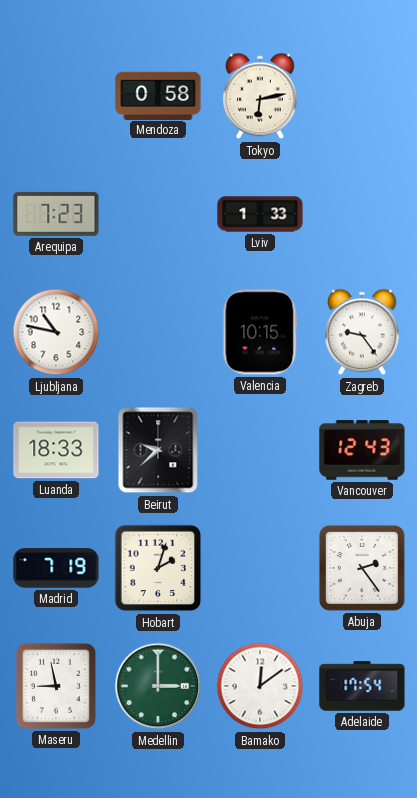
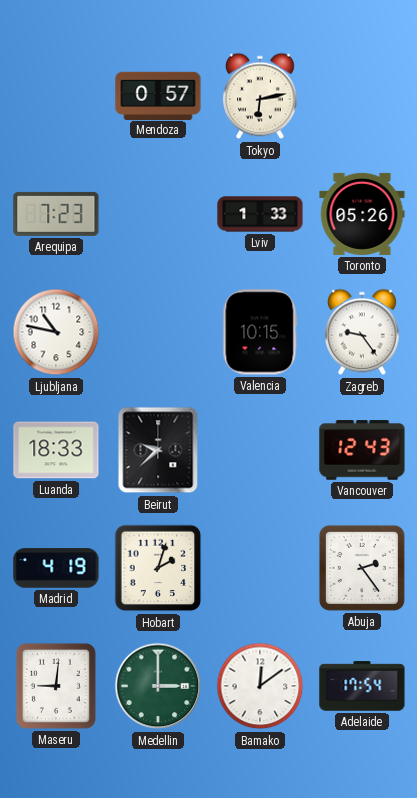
Mendoza: 0:58 -> 0:57 (158, 95)
Toronto: none -> 05:26 (362, 214)
Madrid: 7:19 -> 4:19 (56, 568)
Maseru: 8:58 -> 9:01 (56, 686)
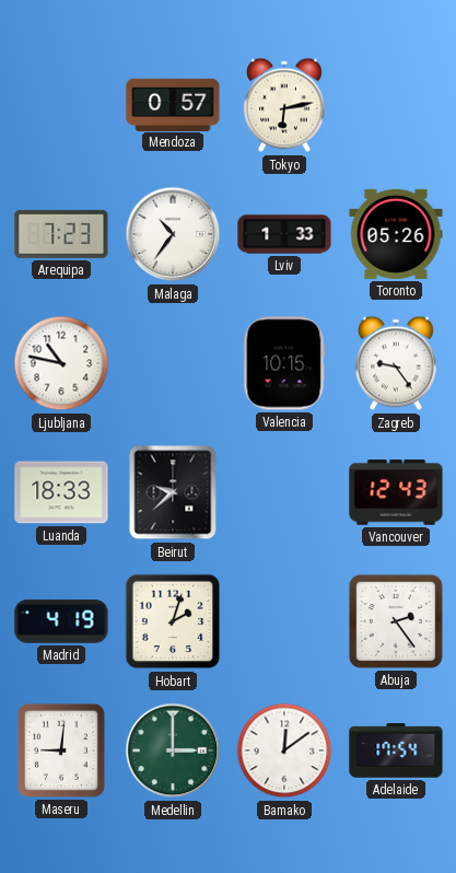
Malaga: none -> 10:36 (173, 234)
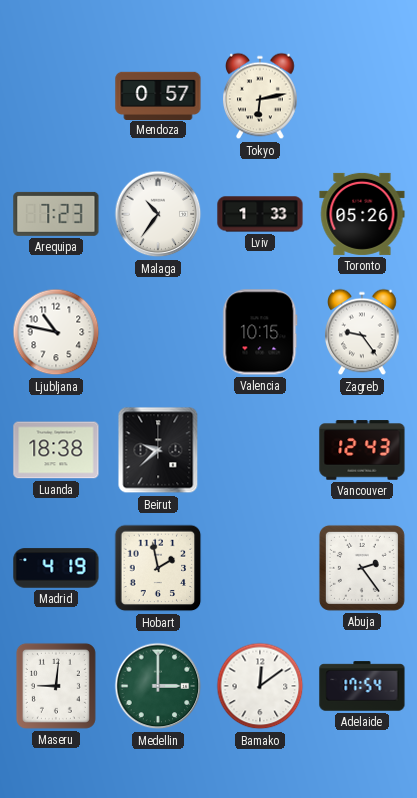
Luanda: 18:33 -> 18:38 (56, 450)
Hobart: 2:03 -> 1:58 (158, 568)
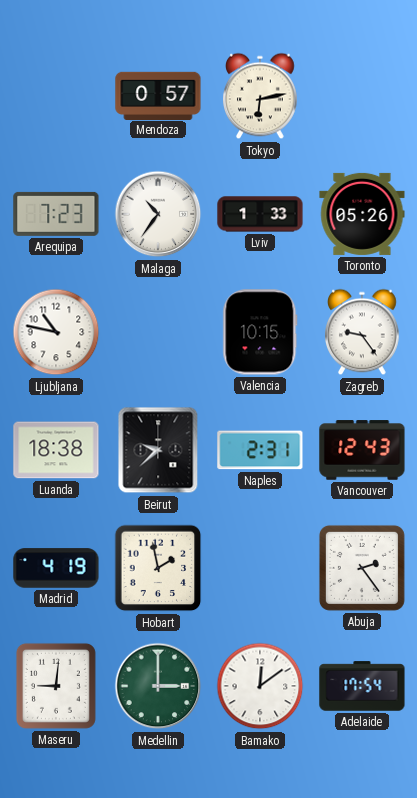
Naples: none -> 2:31 (260, 450)
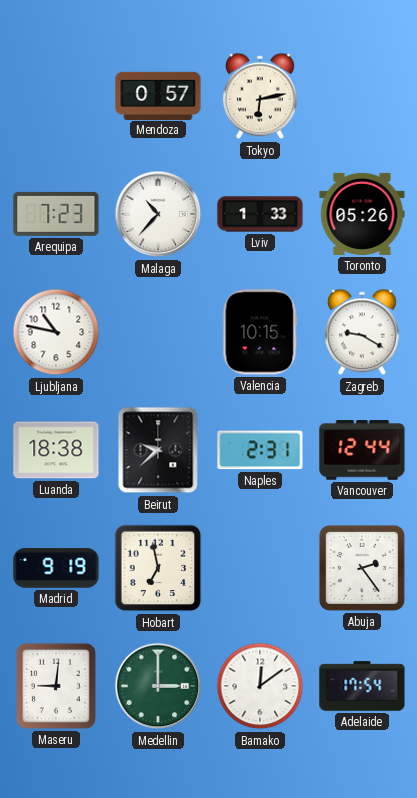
Malaga: 10:36 -> 10:37 (158, 214)
Zagreb: 9:24 -> 9:20 (363, 332)
Vancouver: 12:43 -> 12:44 (362, 450)
Madrid: 4:19 -> 9:19 (56, 568)
Hobart: 1:58 -> 6:58 (158, 568)
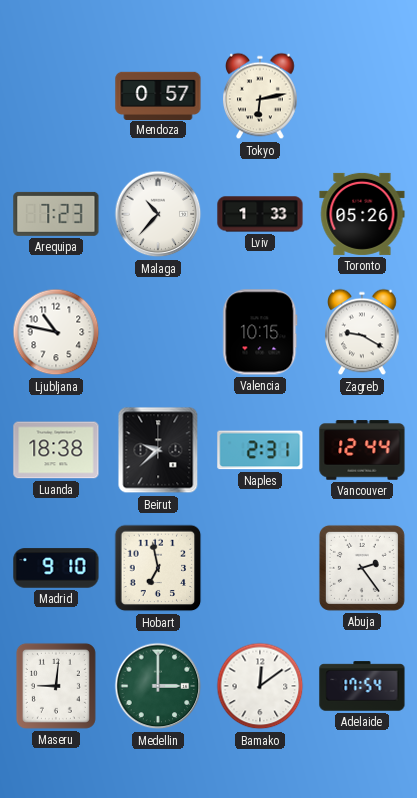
Madrid: 9:19 -> 9:10 (56, 568)
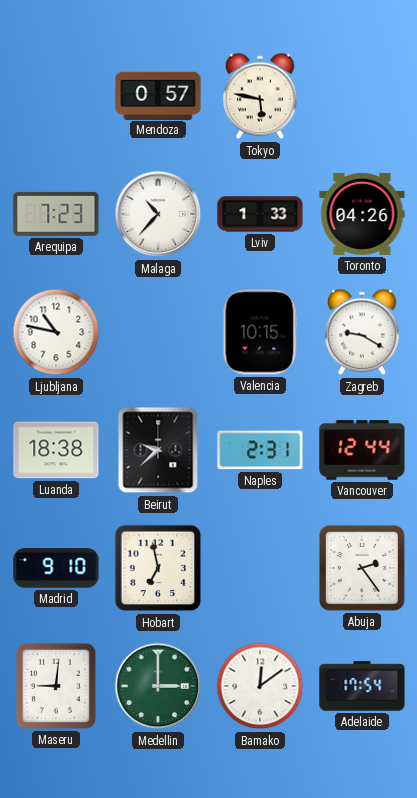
Tokyo: 6:13 -> 5:47 (261, 96)
Toronto: 05:26 -> 04:26 (362, 214)
